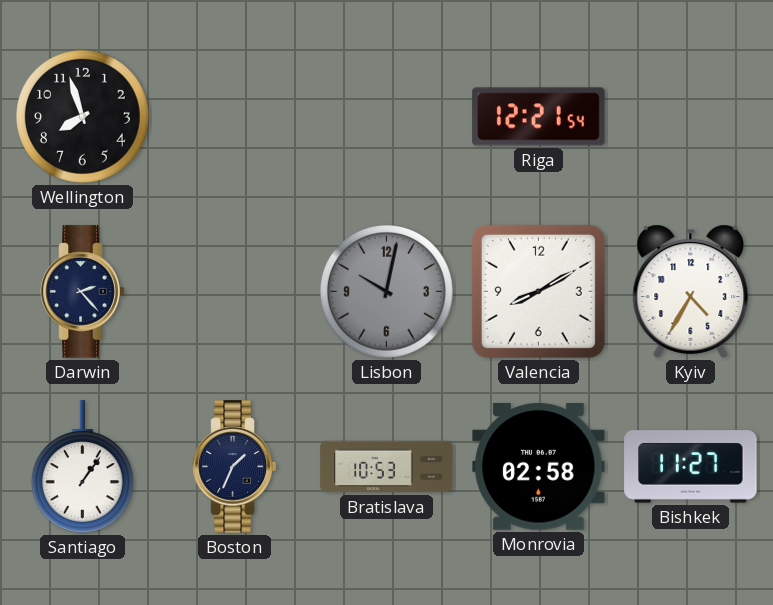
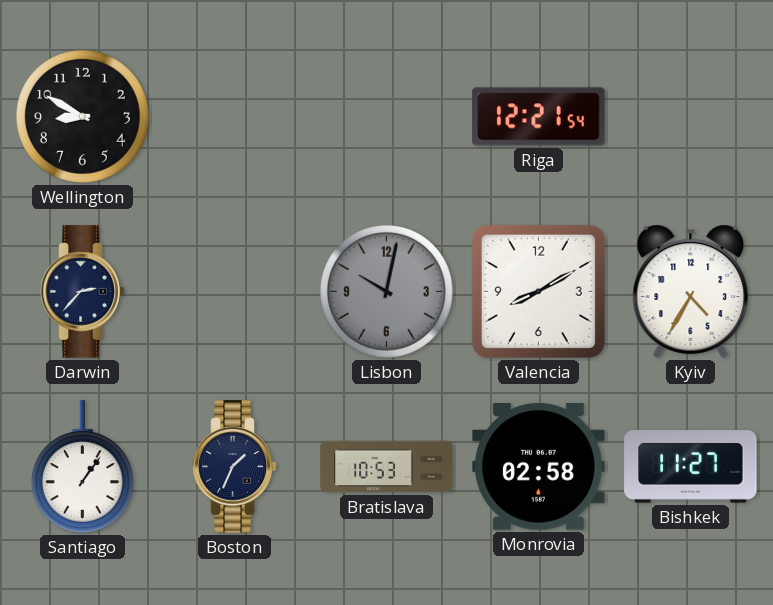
Wellington: 7:57 -> 8:50 (82, 116)
Darwin: 2:23 -> 2:37 (83, 292)
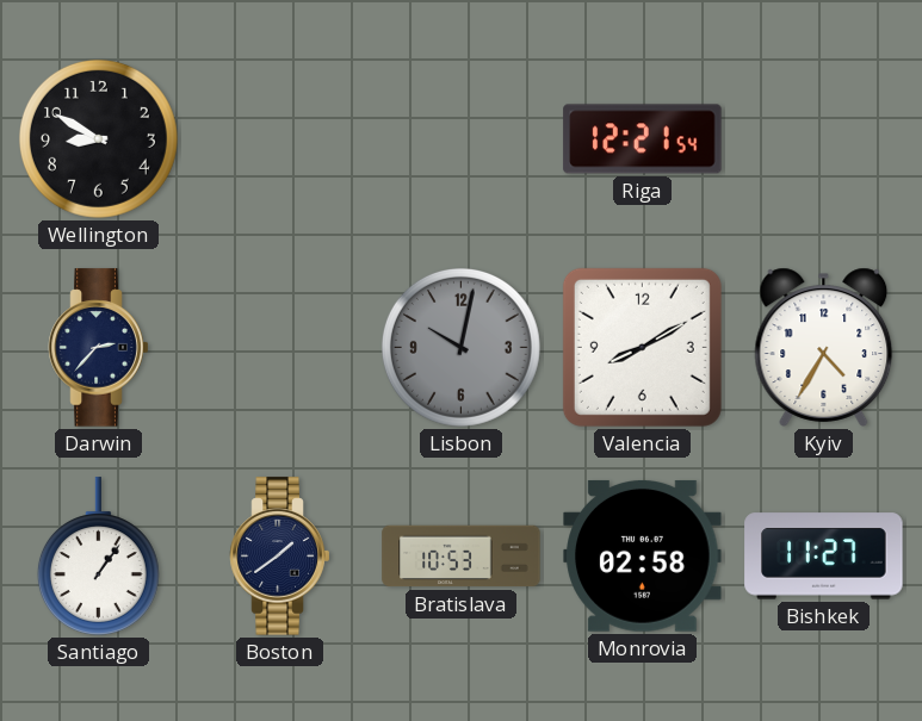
Boston: 1:34 -> 1:39 (280, 557)
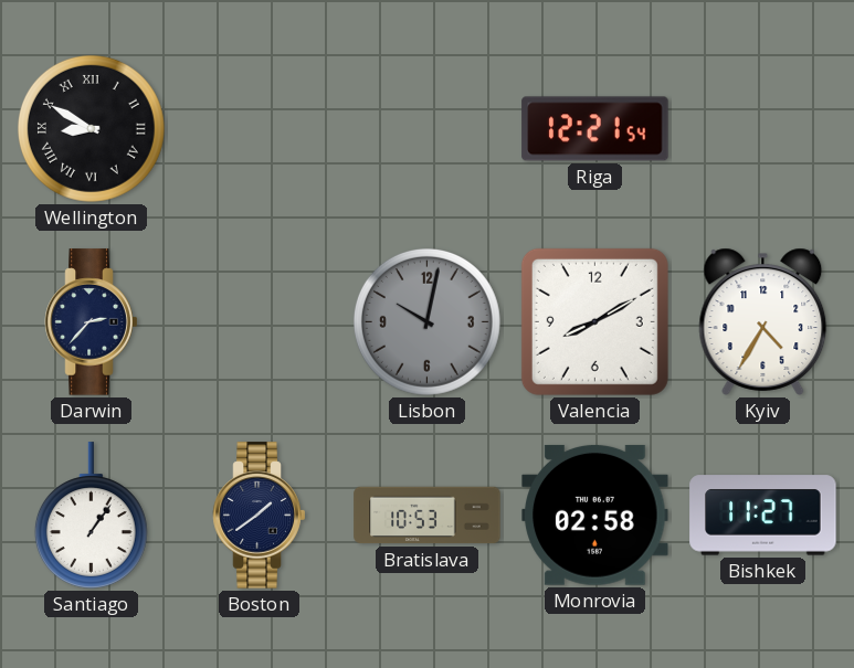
Wellington numerals: Arabic -> Roman (91, 128)
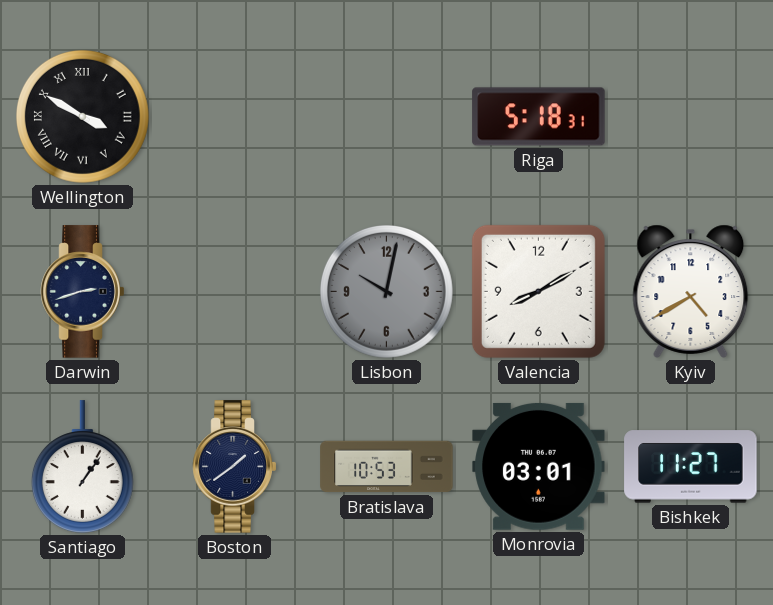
Wellington: 8:50 -> 3:50 (82, 116)
Riga: 12:21 -> 5:18 (539, 117)
Darwin: 2:37 -> 2:42 (83, 292)
Kyiv: 4:35 -> 4:40 (691, 291)
Monrovia: 02:58 -> 03:01 (539, 466)
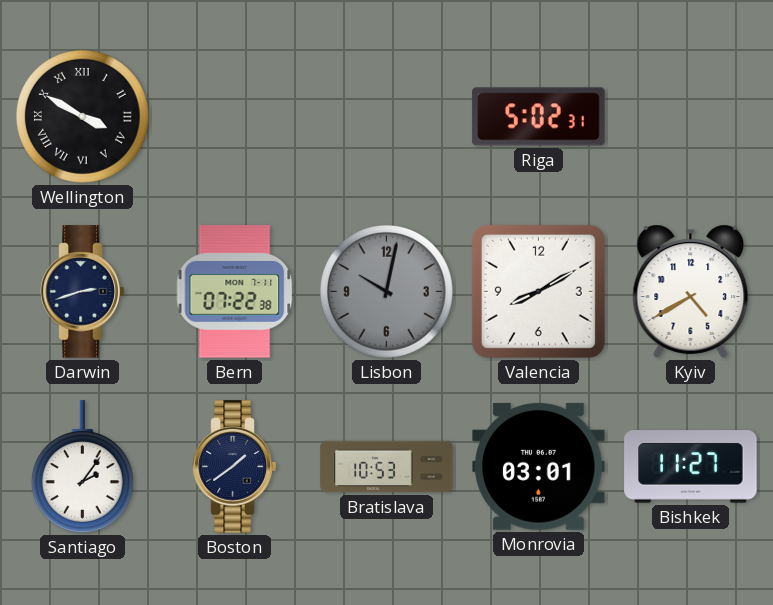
Riga: 5:18 -> 5:02 (539, 117)
Bern: none -> 07:22 (235, 292)
Santiago: 1:06 -> 2:06 (82, 467)
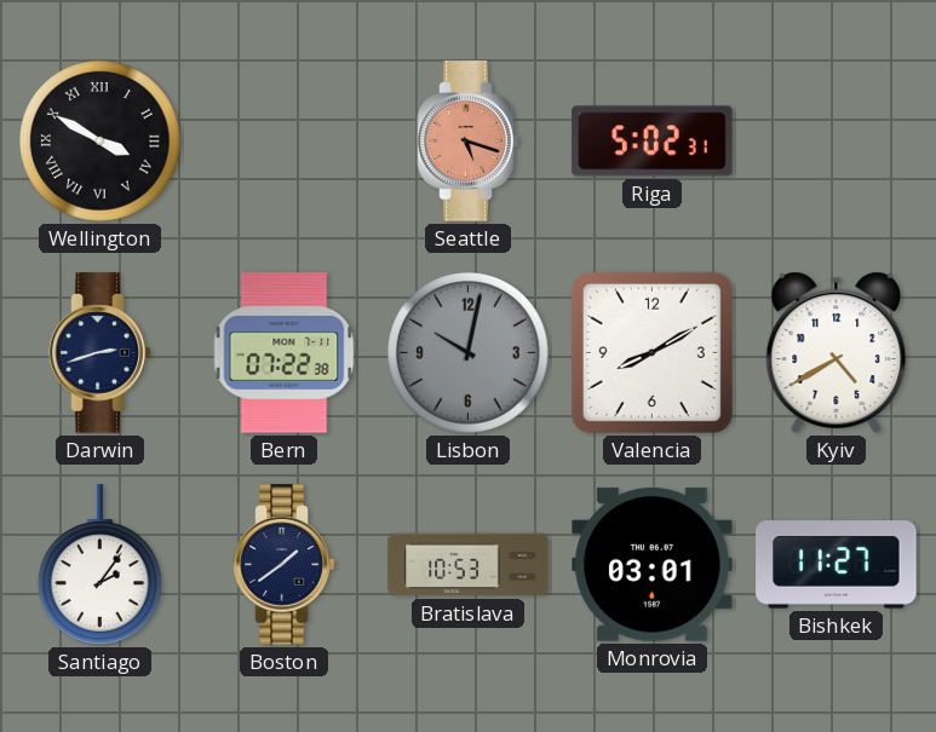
Seattle: none -> 5:18 (469, 142)
